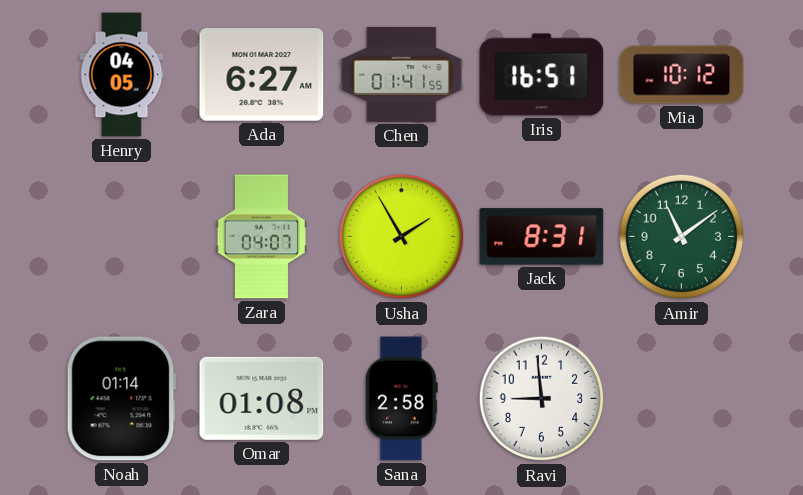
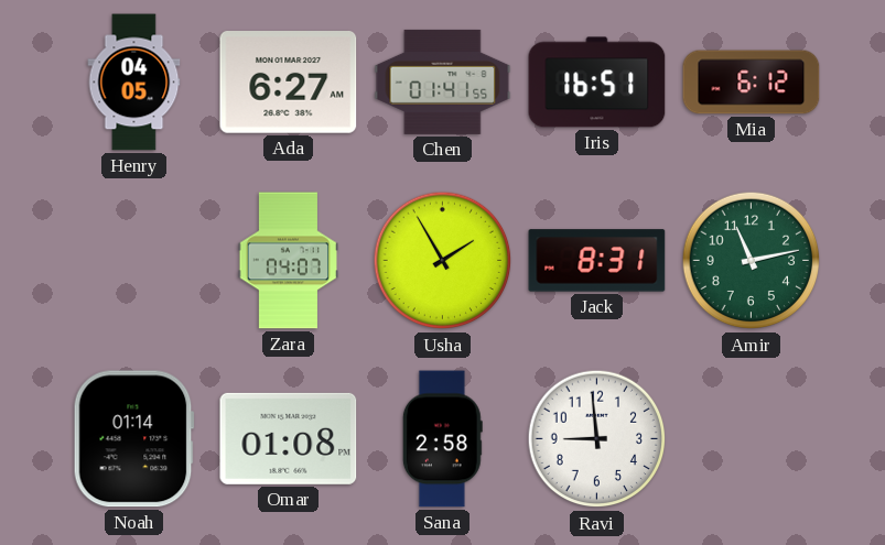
Mia: 10:12 -> 6:12 (752, 83)
Amir: 11:09 -> 11:13 (752, 261)
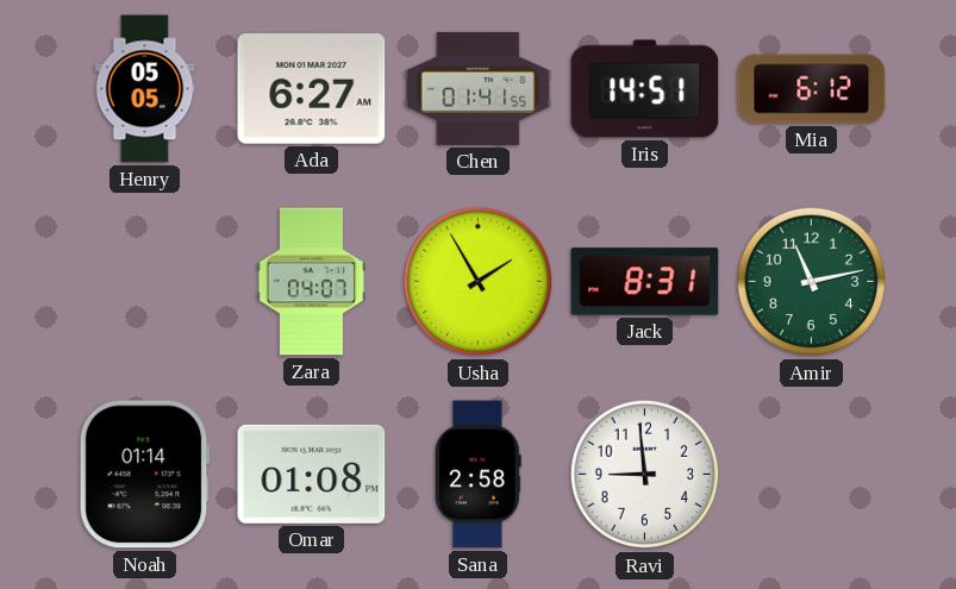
Henry: 04:05 -> 05:05 (145, 89)
Iris: 16:51 -> 14:51 (645, 89)
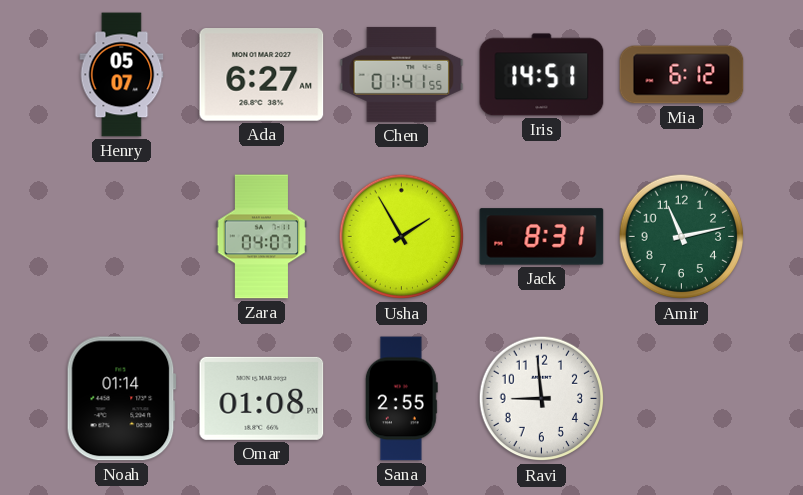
Henry: 05:05 -> 05:07 (122, 75)
Sana: 2:58 -> 2:55 (401, 399)
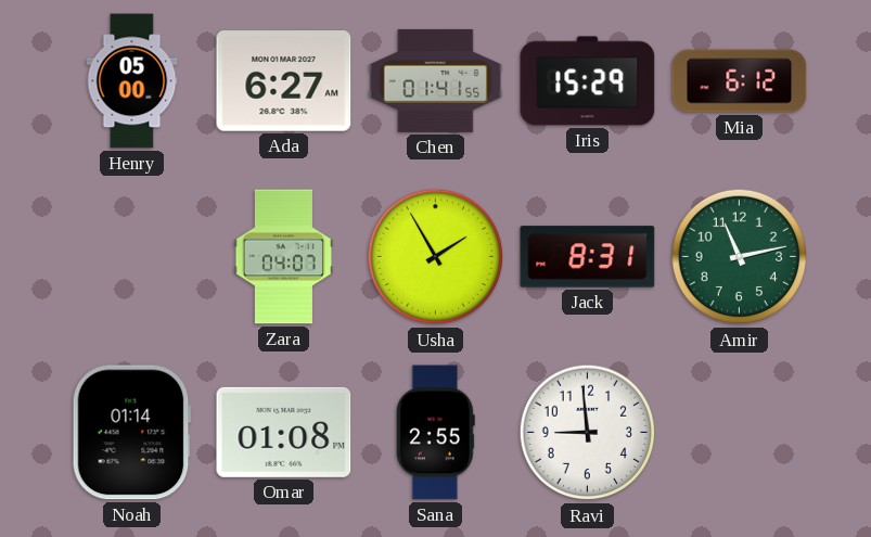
Henry: 05:07 -> 05:00 (132, 81)
Iris: 14:51 -> 15:29 (588, 81)
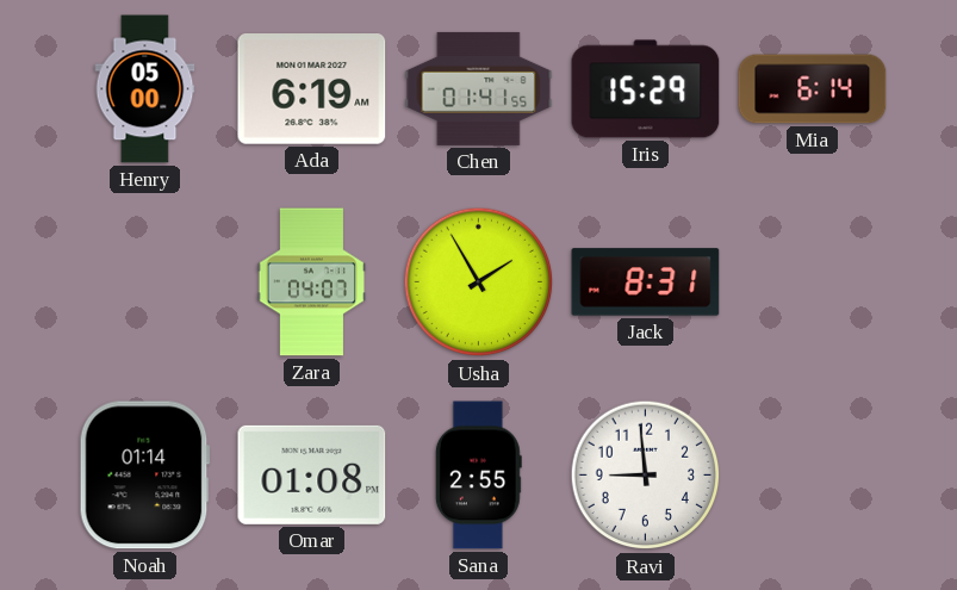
Ada: 6:27 -> 6:19 (312, 89)
Mia: 6:12 -> 6:14 (813, 89)
Amir: 11:13 -> none (740, 257)
